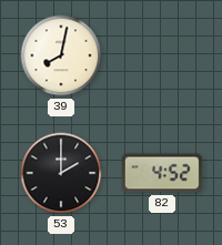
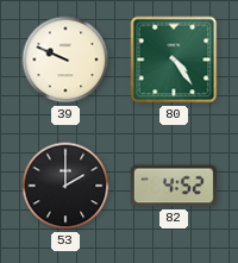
39: 8:02 -> 9:49 (65, 60)
80: none -> 4:24 (174, 60)
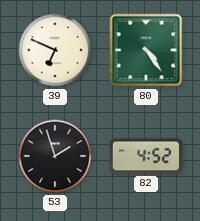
39: 9:49 -> 6:49 (55, 50)
53: 2:00 -> 1:57 (55, 156)
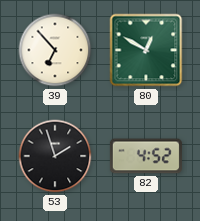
39: 6:49 -> 6:53 (55, 50)
80: 4:24 -> 12:50 (146, 50)
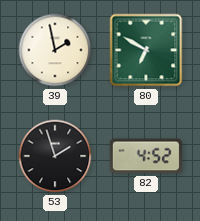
39: 6:53 -> 1:58 (55, 50)
80: 12:50 -> 6:50 (146, 50)
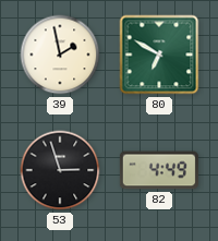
53: 1:57 -> 2:57 (60, 170)
82: 4:52 -> 4:49 (159, 170)
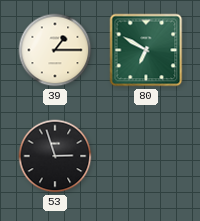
39: 1:58 -> 1:15 (55, 50)
82: 4:49 -> none (159, 170)
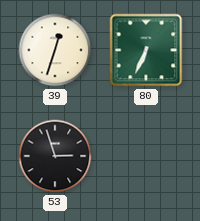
39: 1:15 -> 12:33 (55, 50)
80: 6:50 -> 6:34 (146, 50)
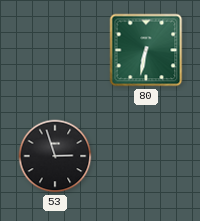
39: 12:33 -> none (55, 50)
80: 6:34 -> 6:32 (146, 50)
